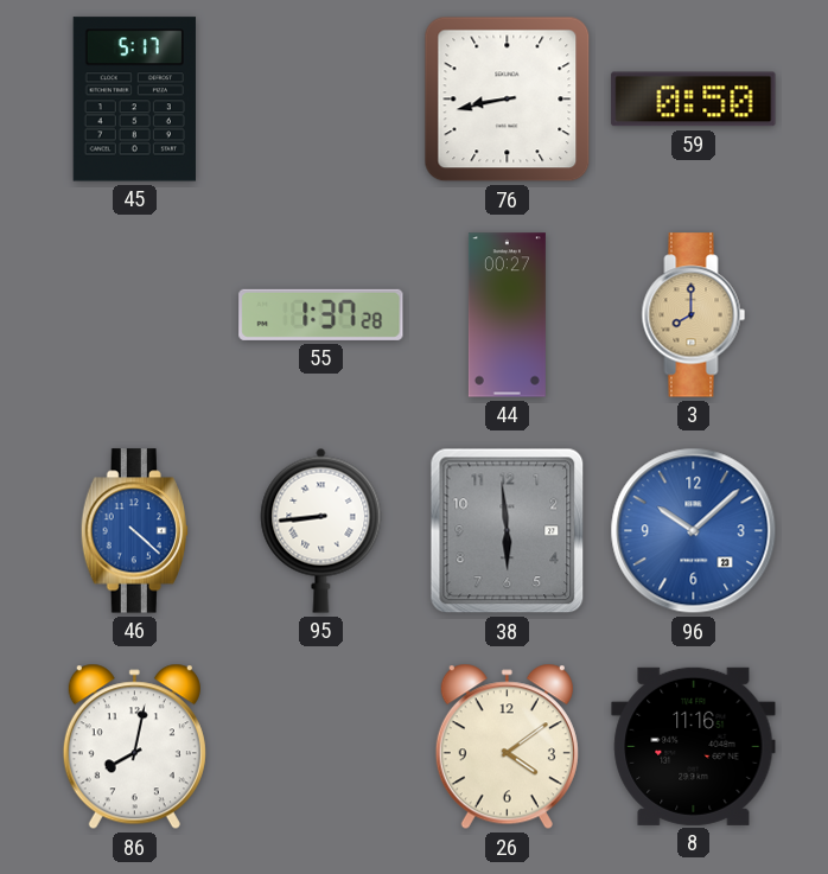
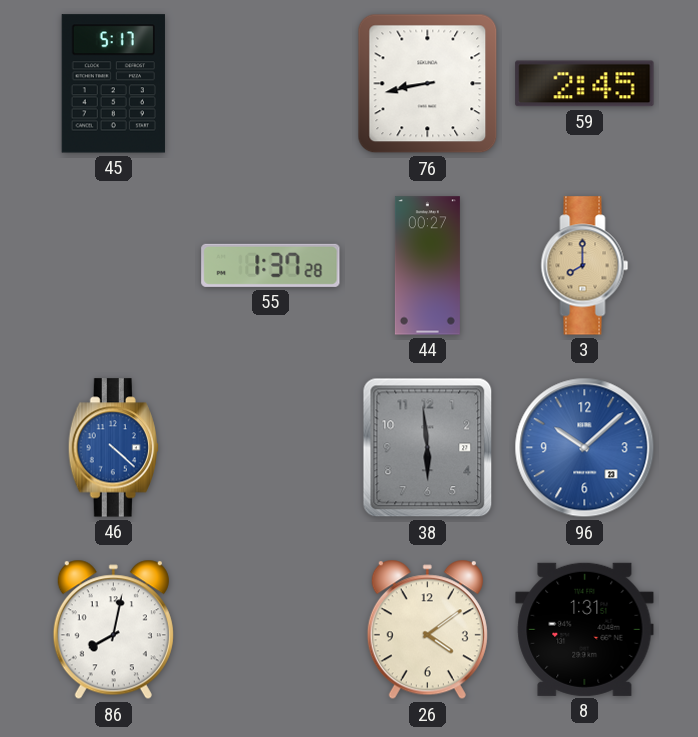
59: 0:50 -> 2:45 (585, 84)
95: 8:44 -> none (321, 530)
8: 11:16 -> 1:31 (585, 629)
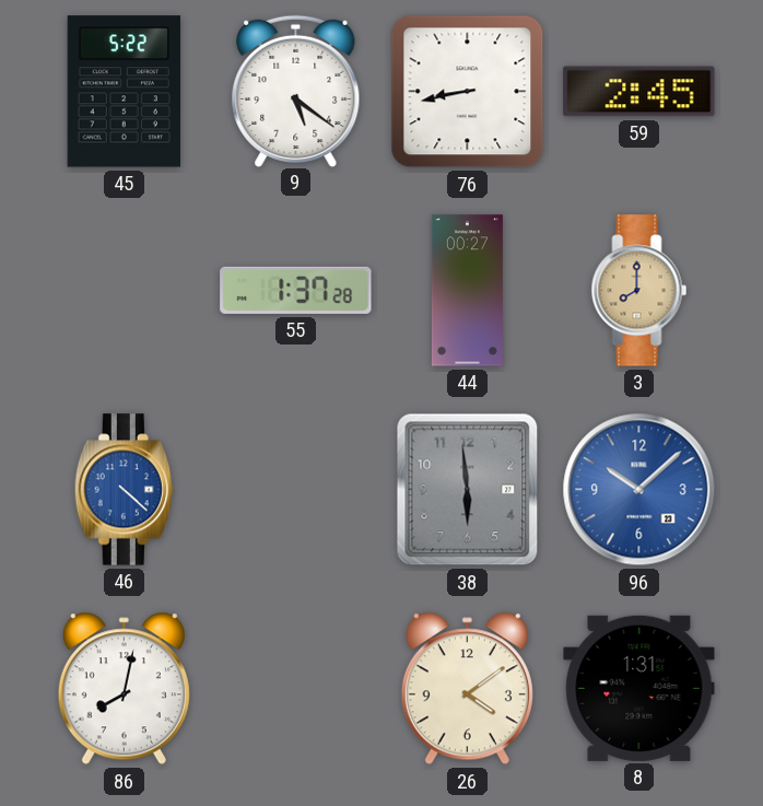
45: 5:17 -> 5:22 (124, 92)
9: none -> 5:21 (296, 91)
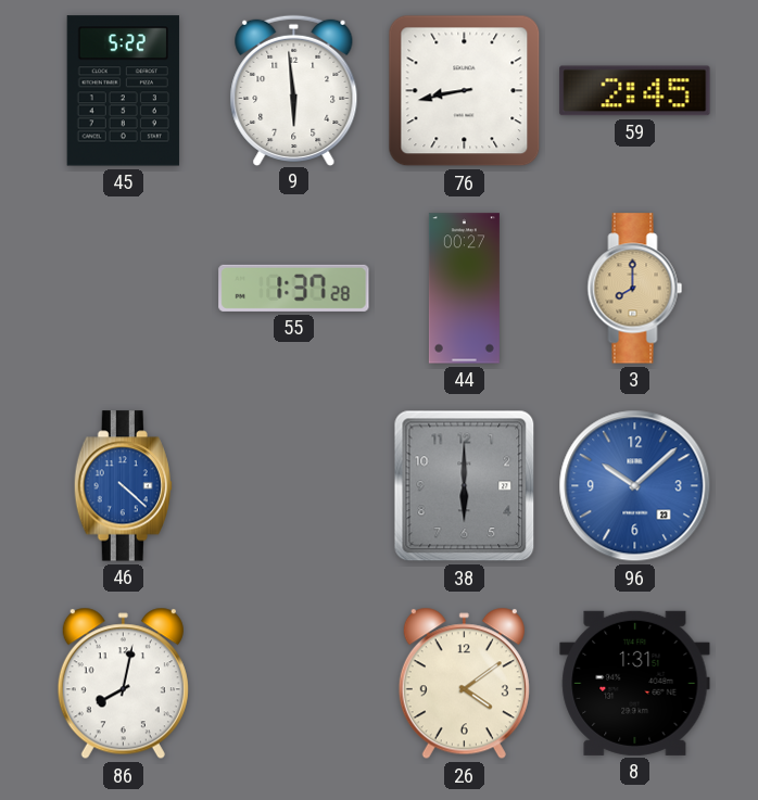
9: 5:21 -> 5:59 (294, 90)
38: 5:59 -> 6:00 (465, 486)
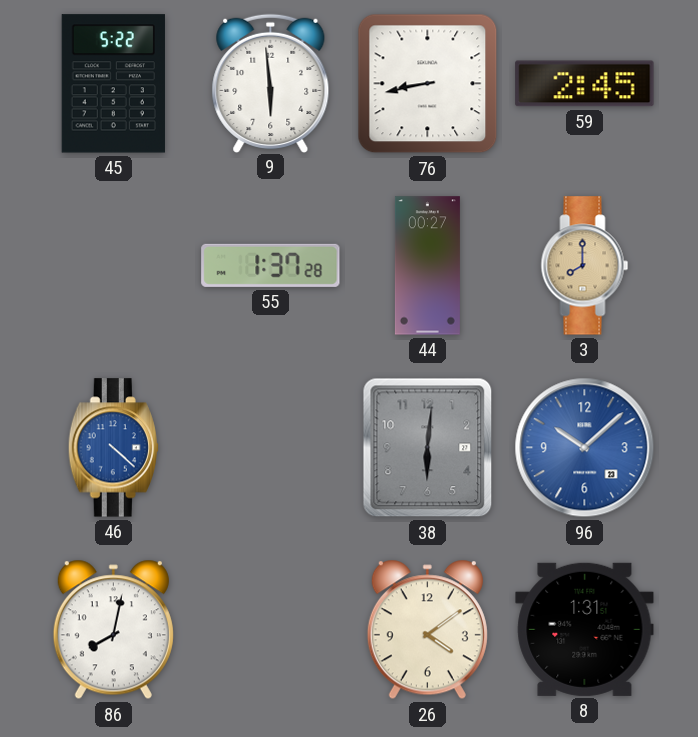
38: 6:00 -> 6:01 (428, 448)
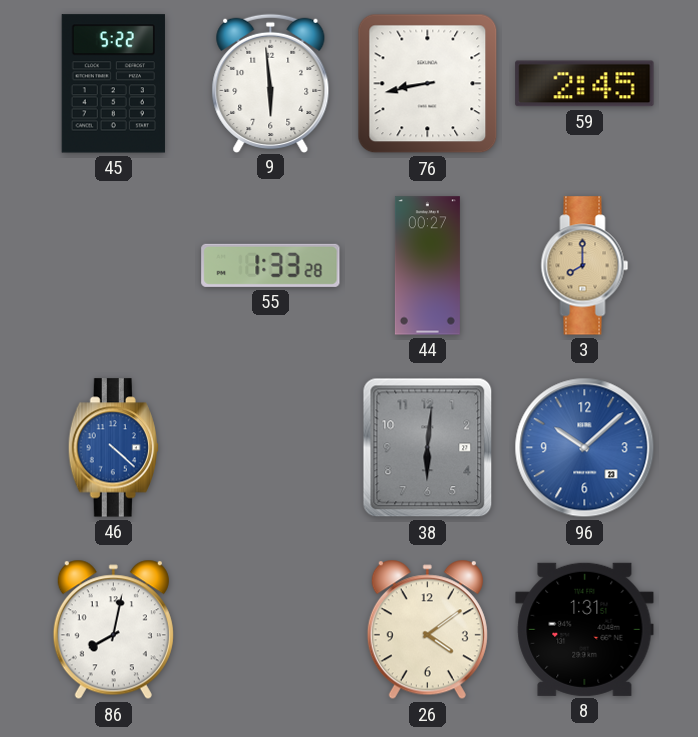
55: 1:37 -> 1:33 (271, 265)
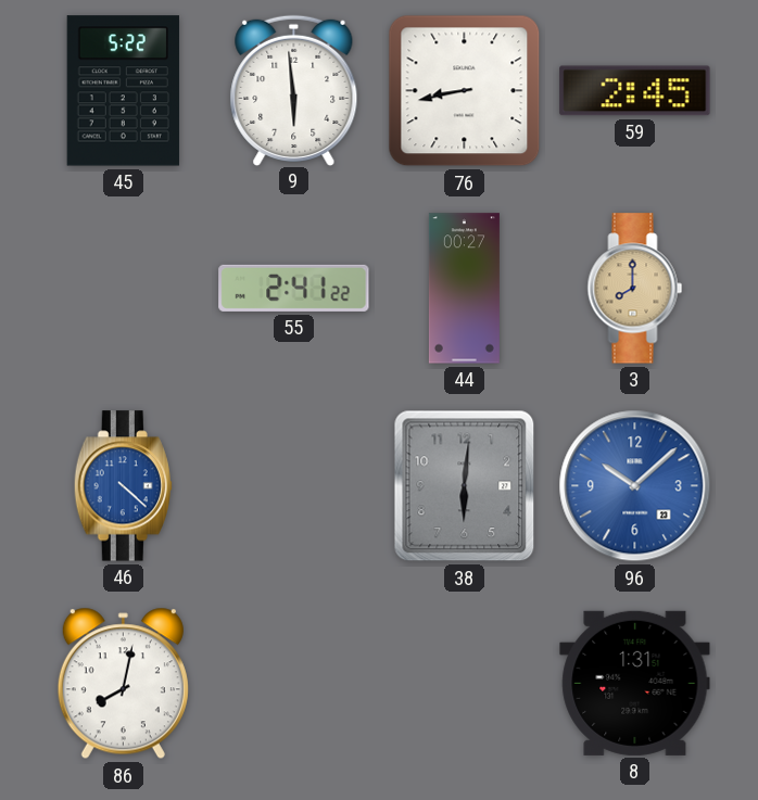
55: 1:33 -> 2:41 (294, 288)
26: 4:09 -> none (427, 630)
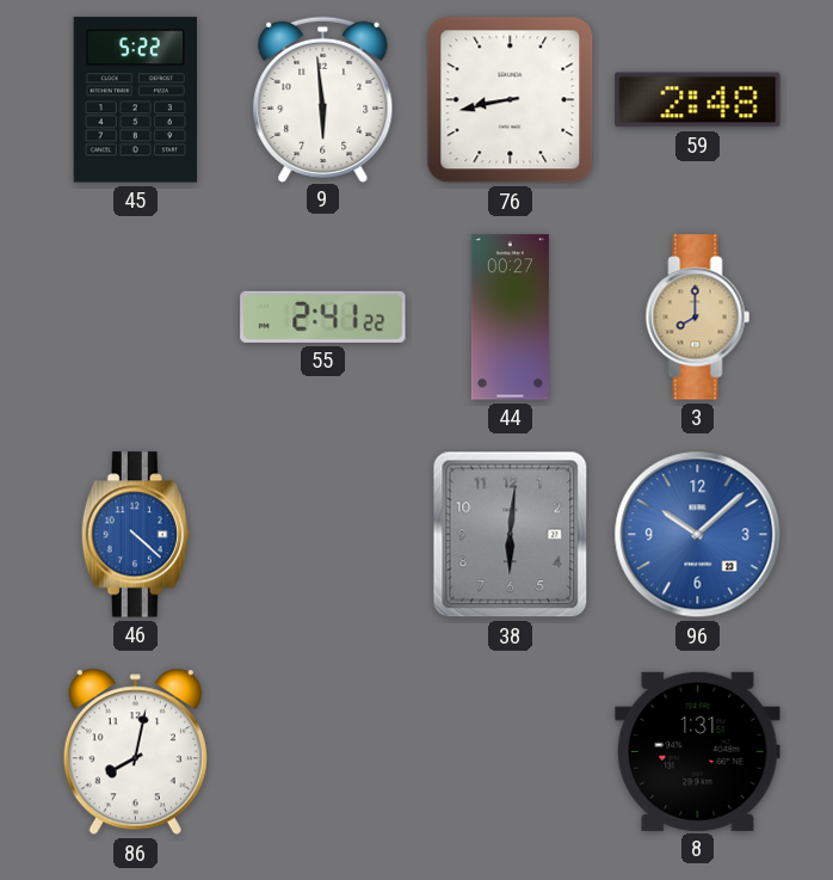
59: 2:45 -> 2:48 (698, 100)
